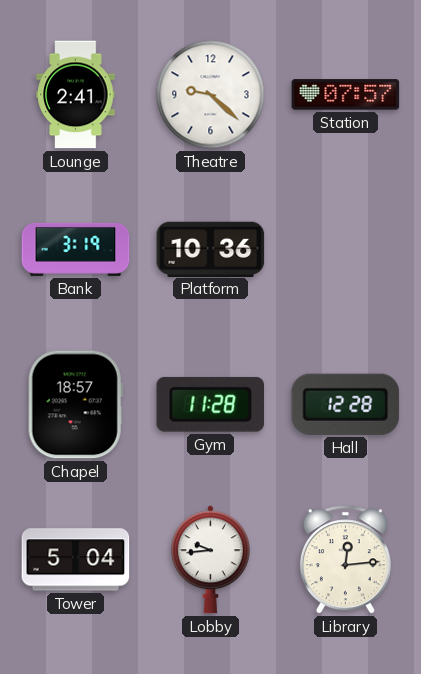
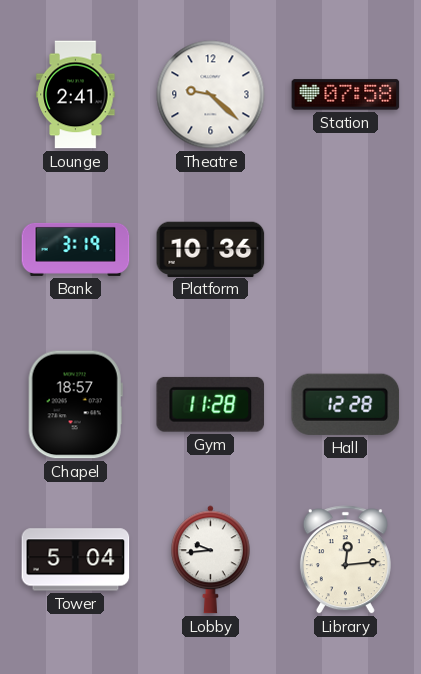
Station: 07:57 -> 07:58 (346, 95)
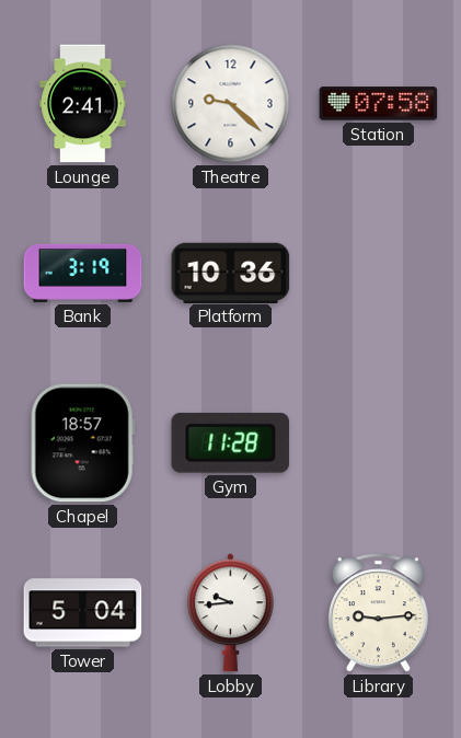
Hall: 12:28 -> none (346, 404)
Library: 12:14 -> 9:14 (378, 613)
